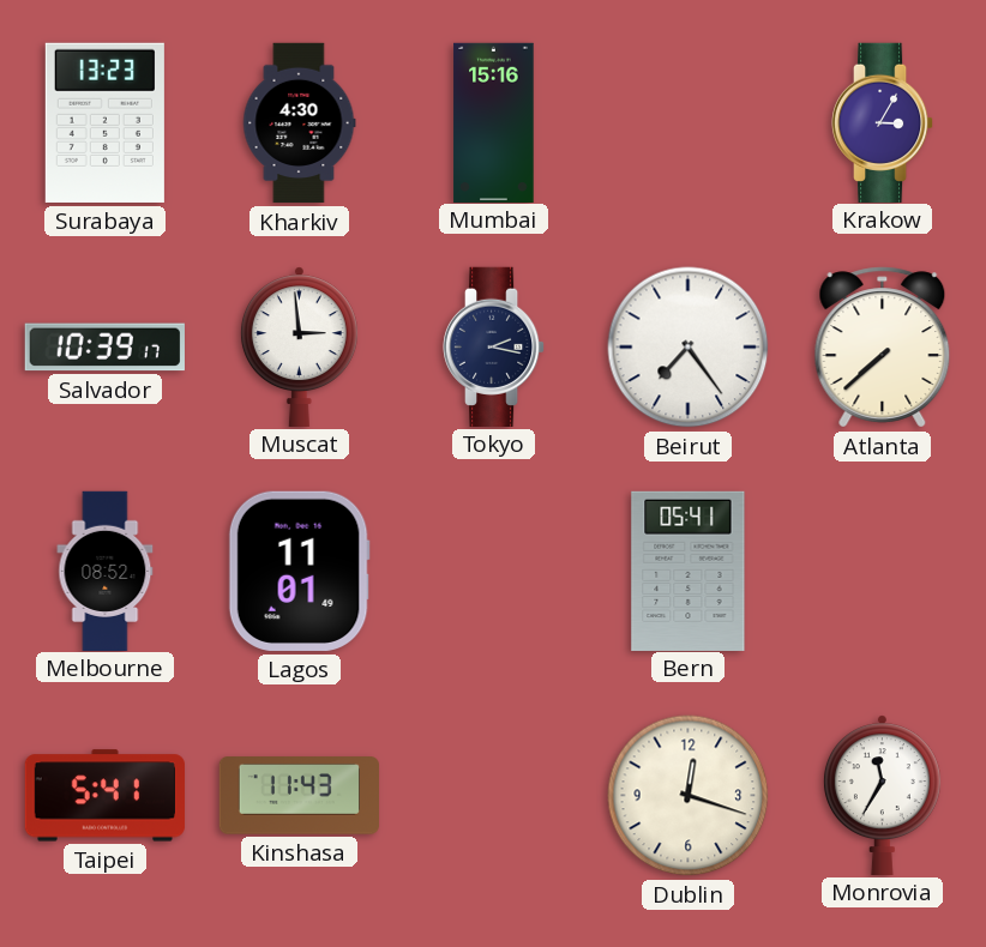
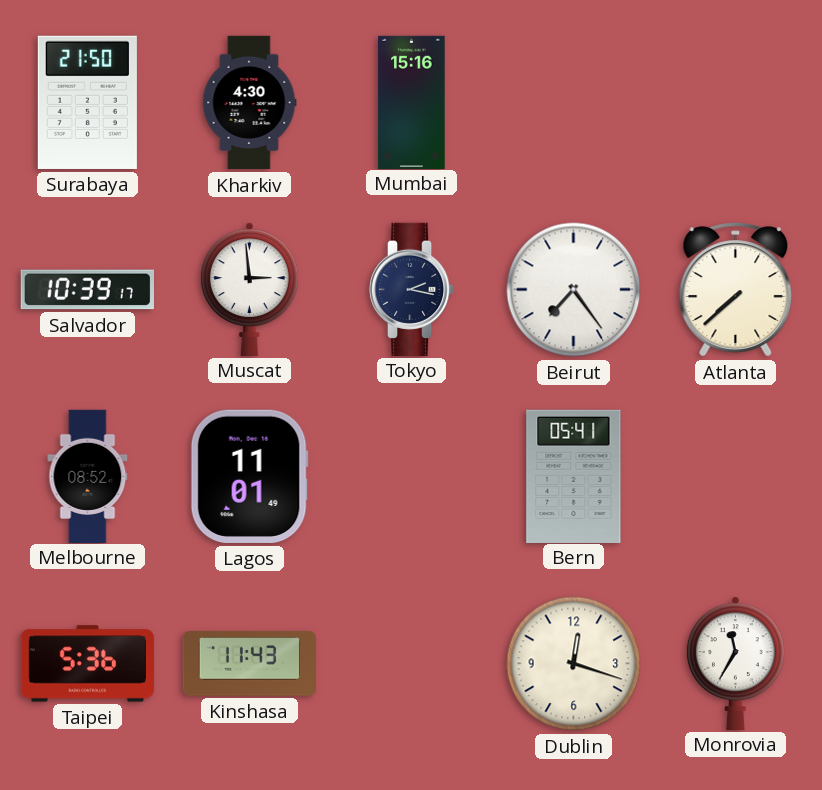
Surabaya: 13:23 -> 21:50 (87, 102)
Krakow: 3:05 -> none (883, 122)
Taipei: 5:41 -> 5:36 (87, 664)
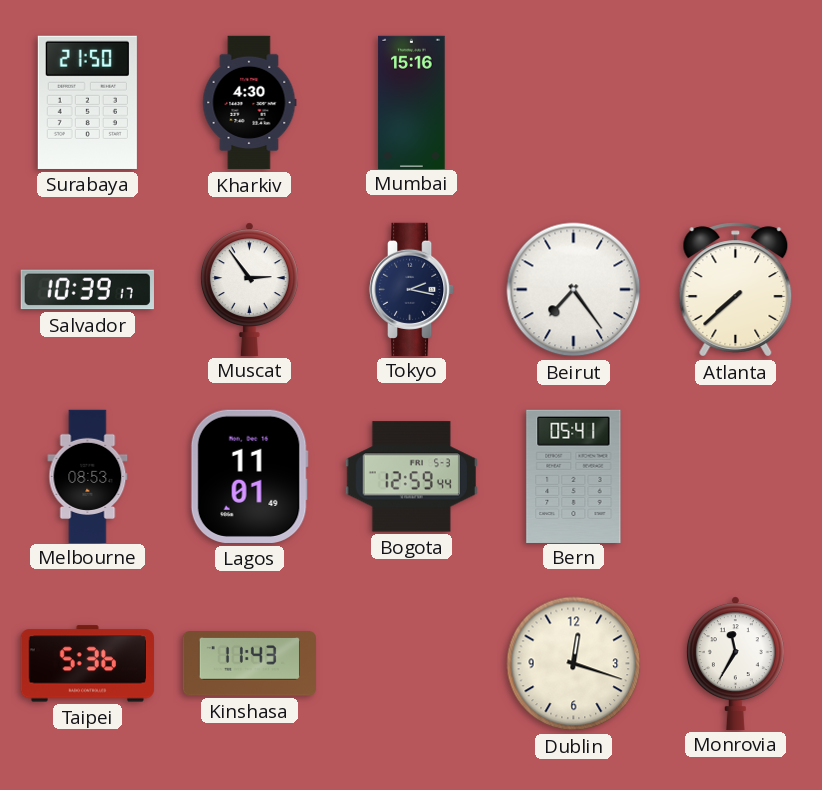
Muscat: 2:59 -> 2:54 (249, 289)
Melbourne: 08:52 -> 08:53 (88, 476)
Bogota: none -> 12:59 (411, 477)
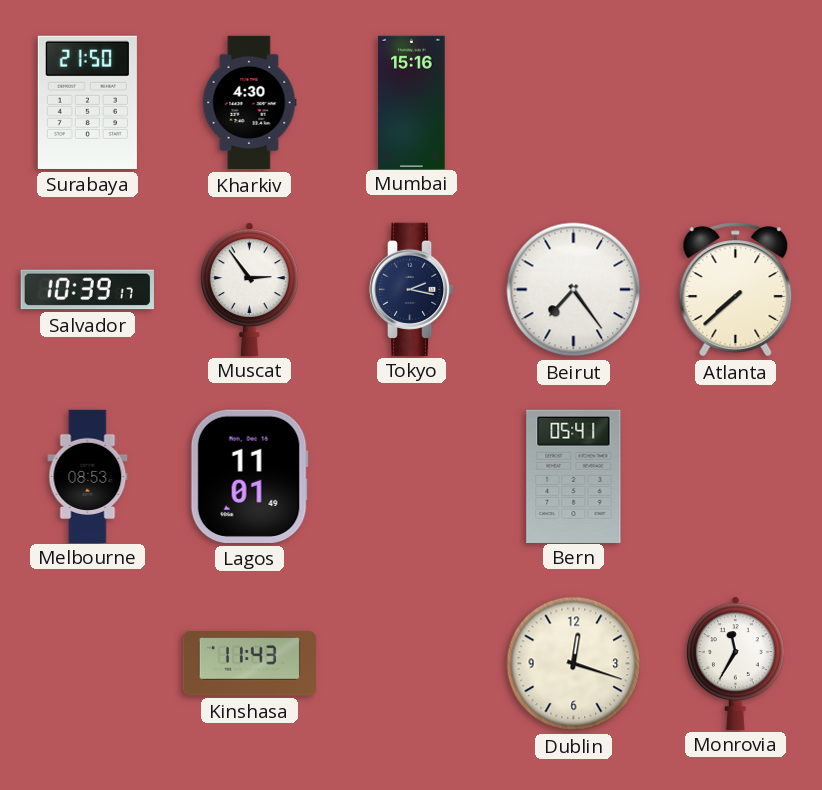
Bogota: 12:59 -> none (411, 477)
Taipei: 5:36 -> none (87, 664)
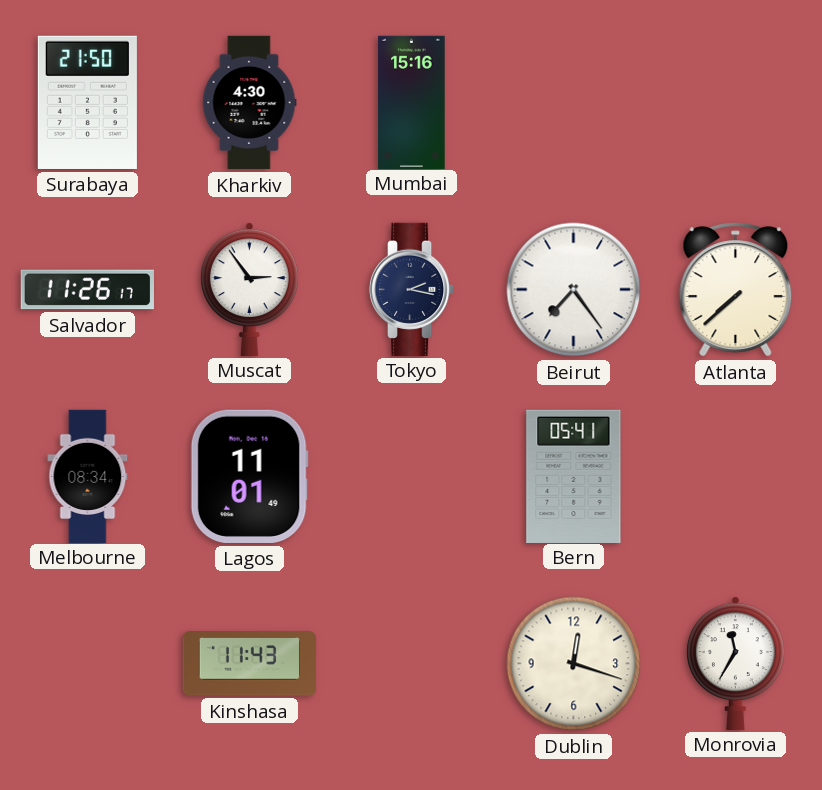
Salvador: 10:39 -> 11:26 (87, 290)
Melbourne: 08:53 -> 08:34 (88, 476)
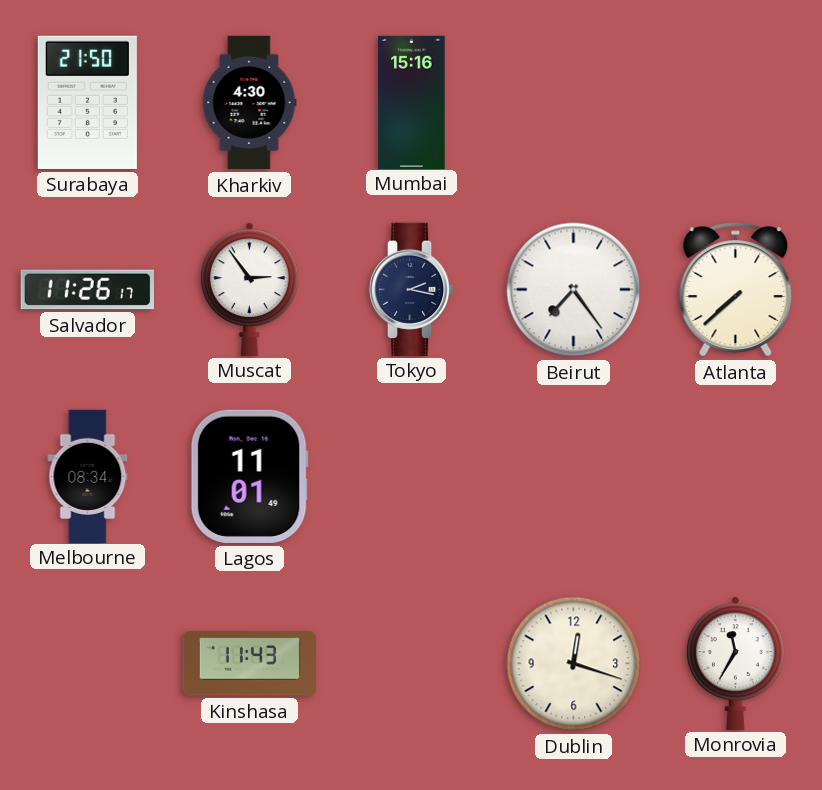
Bern: 05:41 -> none (574, 476)
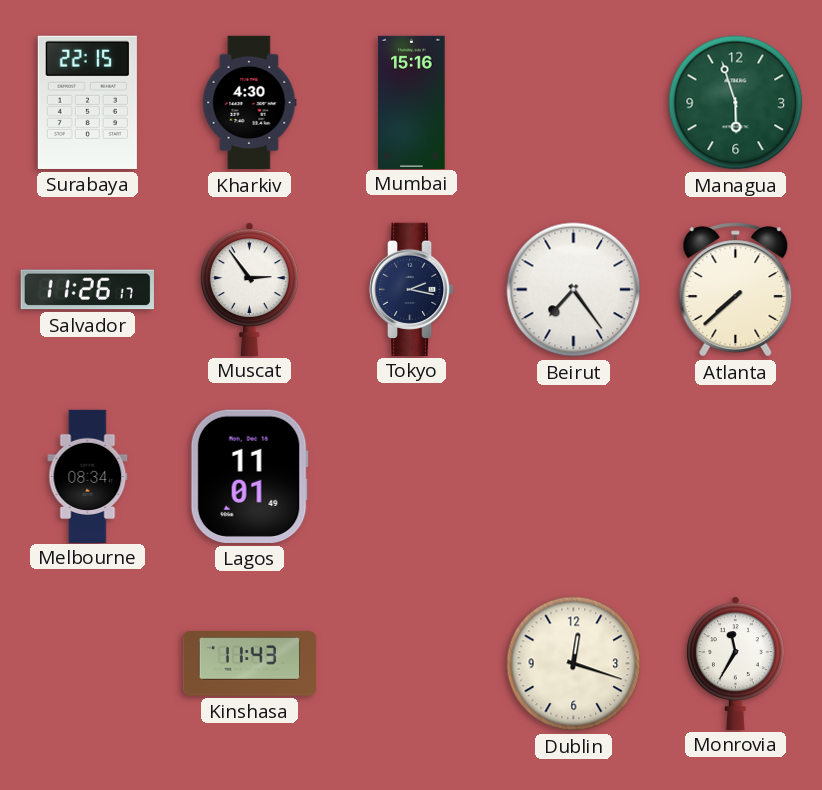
Surabaya: 21:50 -> 22:15 (87, 102)
Managua: none -> 5:57 (736, 103)
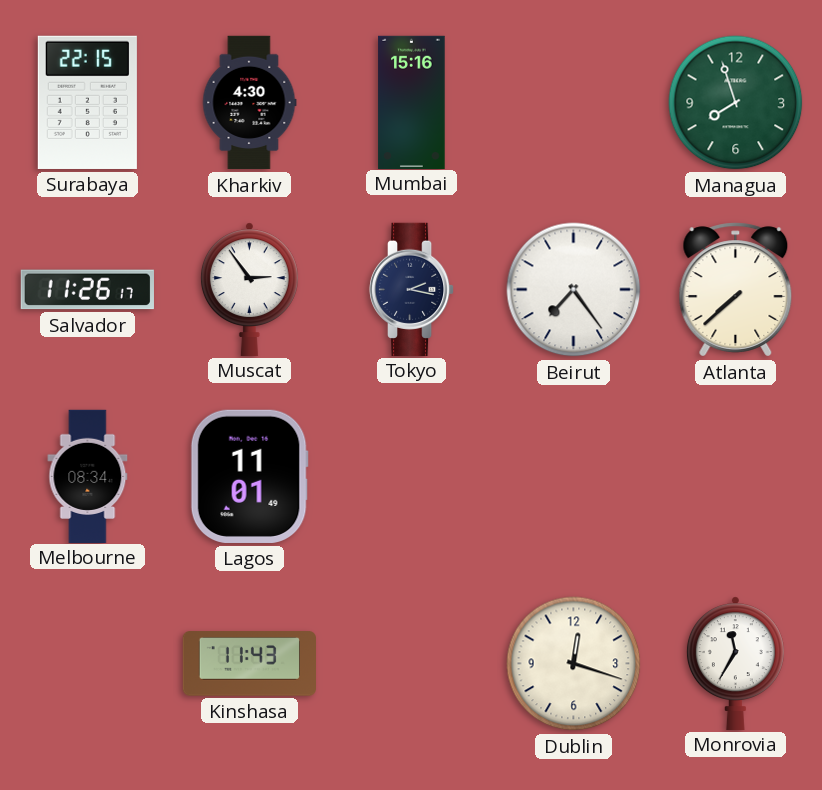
Managua: 5:57 -> 7:57 (736, 103)
